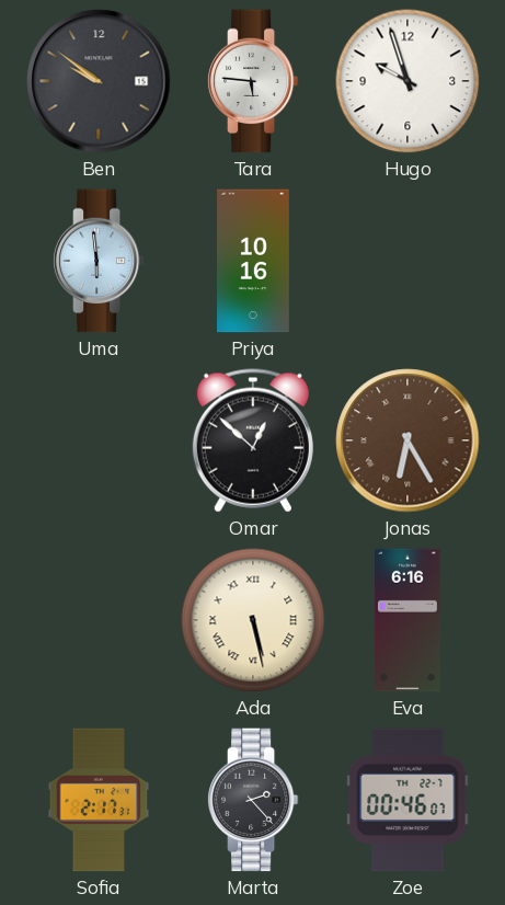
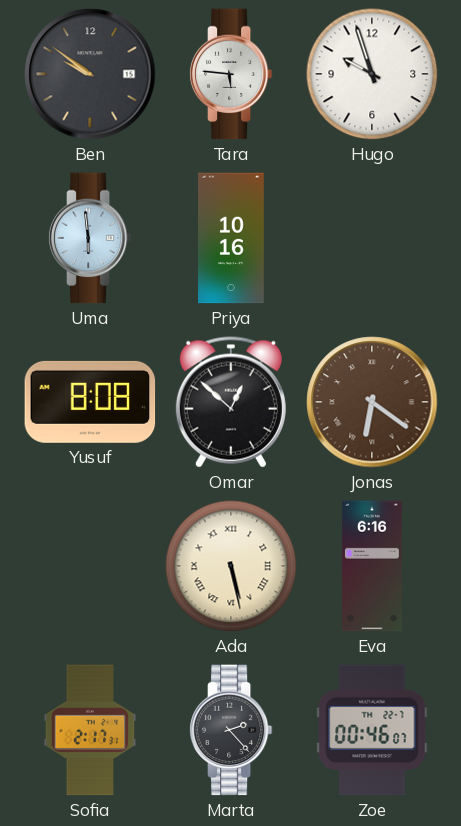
Yusuf: none -> 8:08 (90, 402)
Jonas: 6:25 -> 6:21 (372, 402)
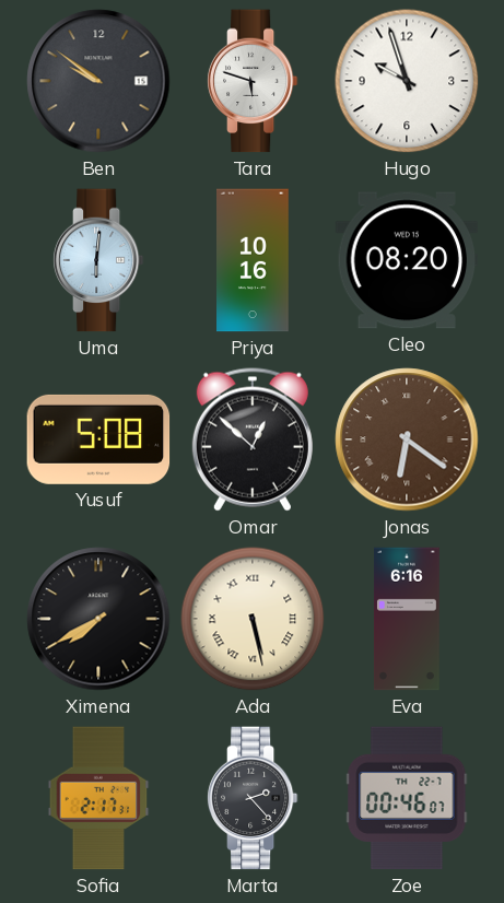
Tara: 5:46 -> 5:48 (253, 81)
Uma: 5:59 -> 6:01 (98, 260)
Cleo: none -> 08:20 (407, 260)
Yusuf: 8:08 -> 5:08 (98, 439)
Ximena: none -> 7:40 (98, 619)
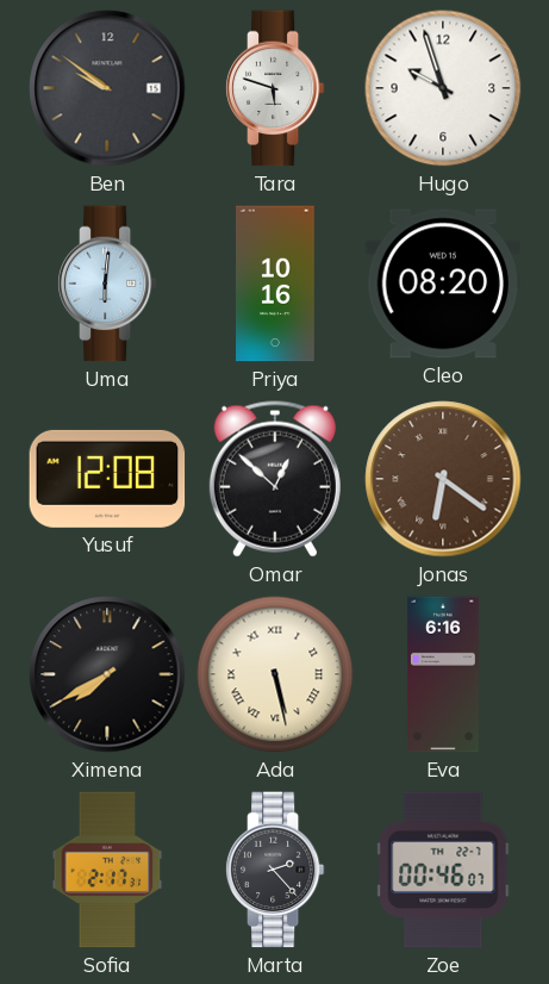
Yusuf: 5:08 -> 12:08 (107, 479)
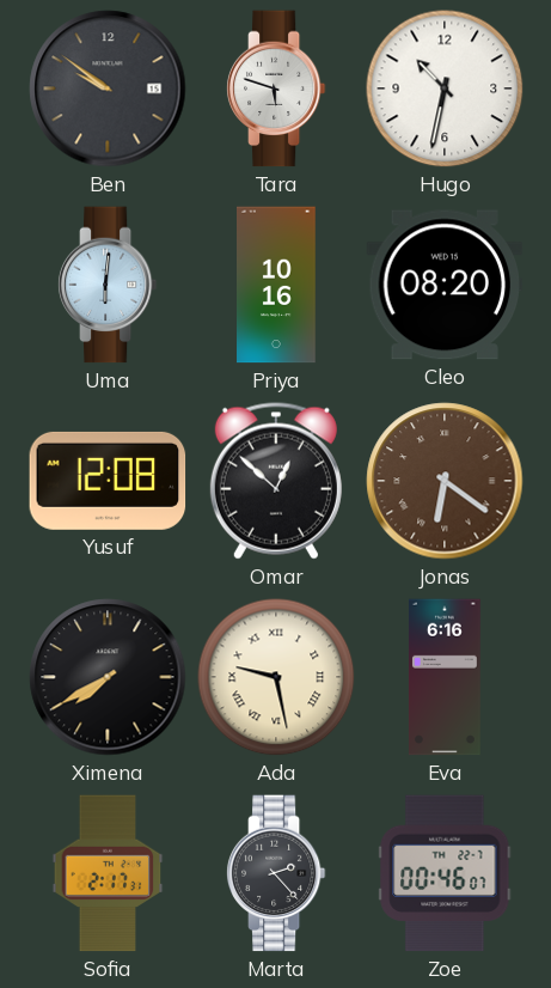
Hugo: 9:57 -> 10:32 (445, 89)
Ada: 5:28 -> 9:28 (276, 677)
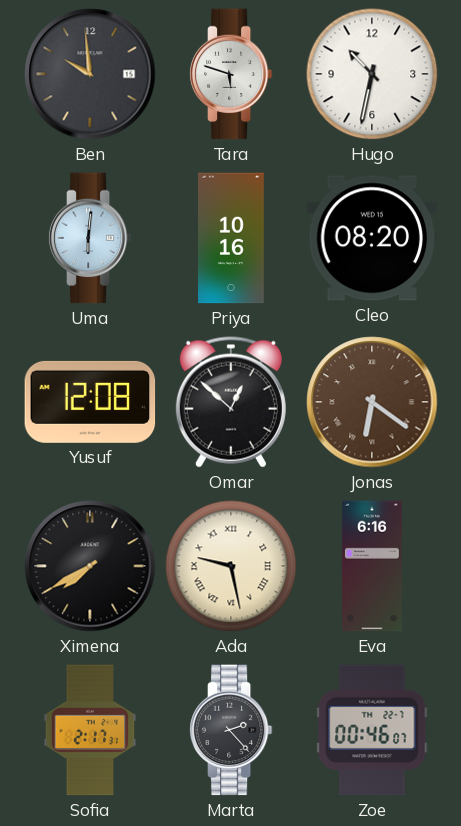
Ben: 9:51 -> 9:59 (90, 74)
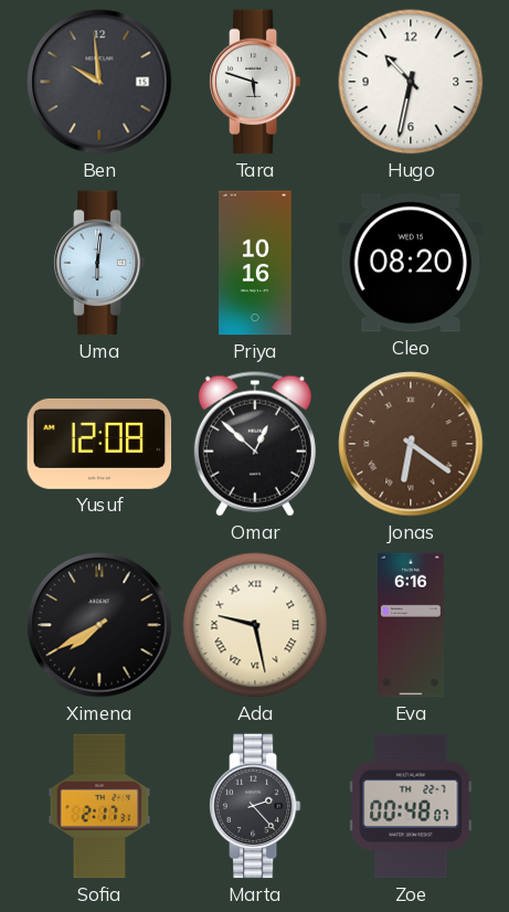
Zoe: 00:46 -> 00:48 (411, 806)
